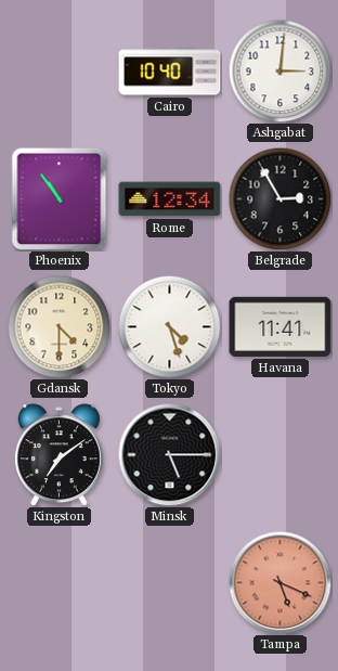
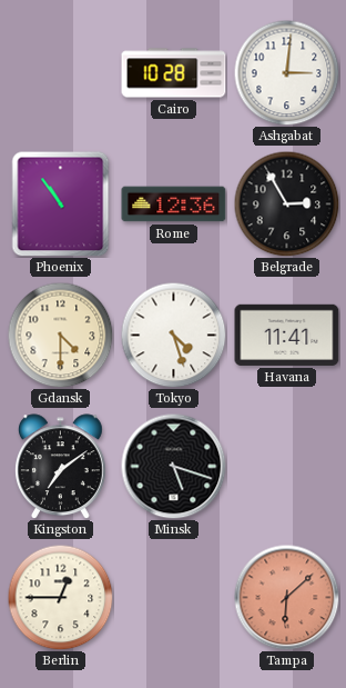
Cairo: 10:40 -> 10:28 (174, 73)
Rome: 12:34 -> 12:36 (174, 205)
Minsk: 5:15 -> 5:18 (173, 466)
Berlin: none -> 12:45 (60, 597)
Tampa: 5:19 -> 6:08 (286, 597)
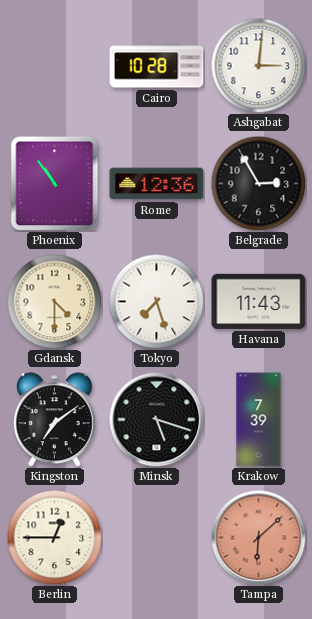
Tokyo: 4:27 -> 7:27 (156, 301)
Havana: 11:41 -> 11:43 (259, 301)
Krakow: none -> 7:39 (259, 420)
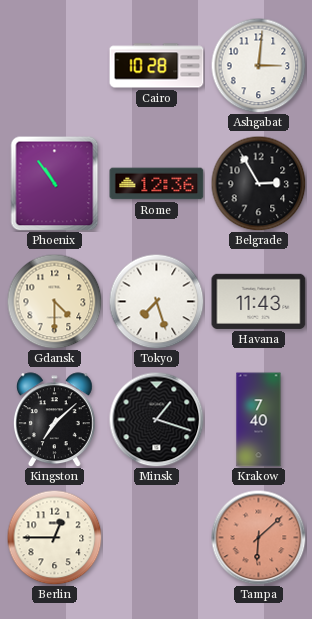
Kingston: 7:09 -> 7:08 (54, 420)
Minsk: 5:18 -> 1:18 (156, 419)
Krakow: 7:39 -> 7:40 (259, 420)
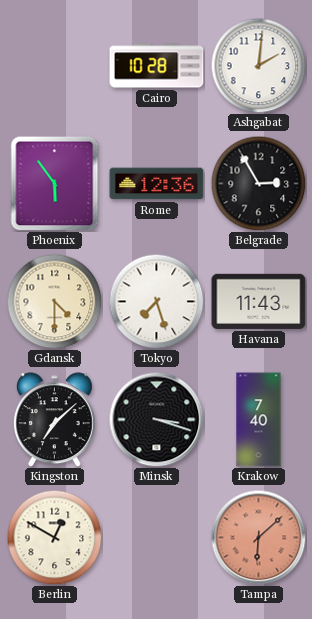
Ashgabat: 3:01 -> 2:01 (258, 65)
Phoenix: 10:54 -> 5:54 (55, 183)
Minsk: 1:18 -> 3:18 (156, 419)
Berlin: 12:45 -> 12:50 (54, 537)
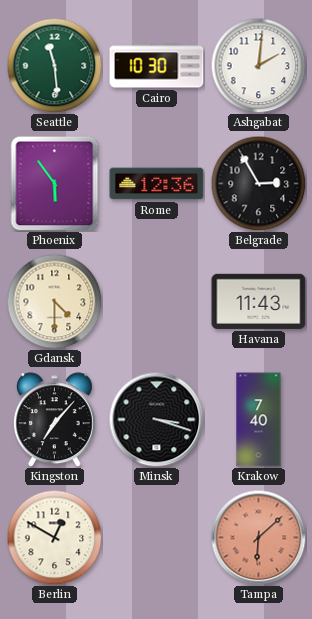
Seattle: none -> 11:29 (54, 65)
Cairo: 10:28 -> 10:30 (157, 66)
Tokyo: 7:27 -> none (156, 301)
Kingston: 7:08 -> 7:07 (54, 420)
